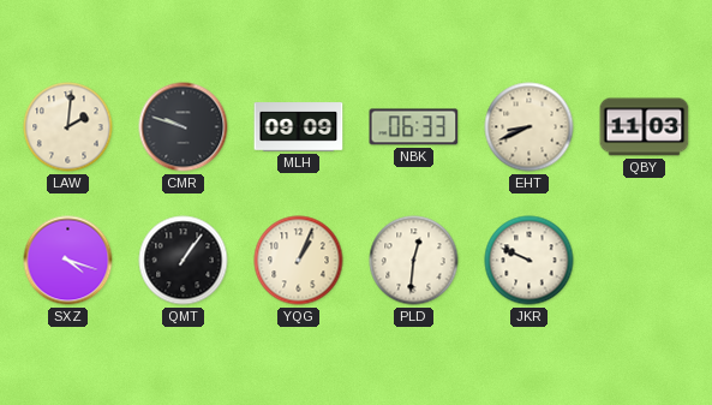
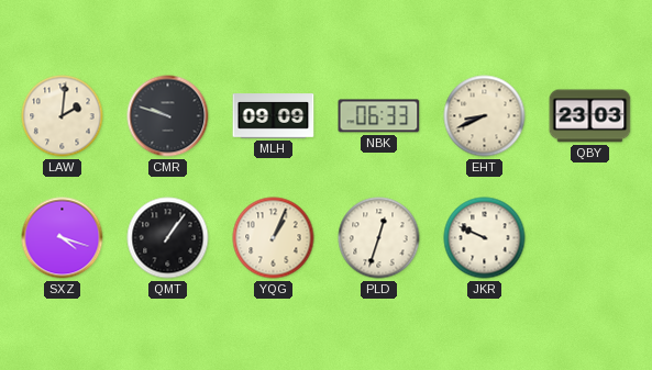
QBY: 11:03 -> 23:03 (590, 116)
PLD: 12:31 -> 12:33 (379, 238)
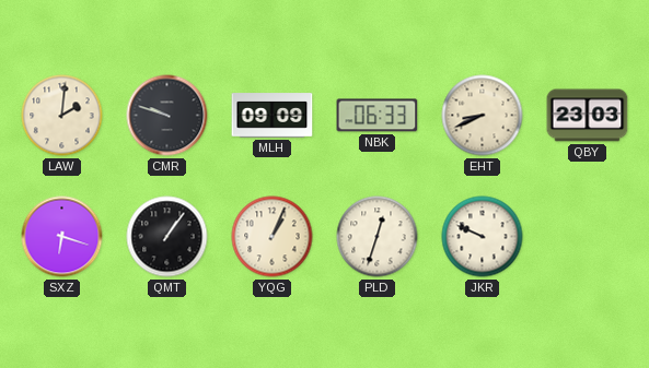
SXZ: 4:18 -> 6:18 (62, 237)
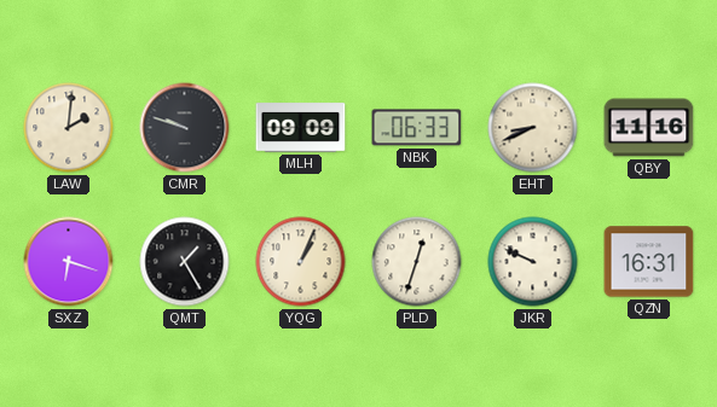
QBY: 23:03 -> 11:16 (649, 128)
QMT: 1:06 -> 1:25 (185, 262)
QZN: none -> 16:31 (649, 262)
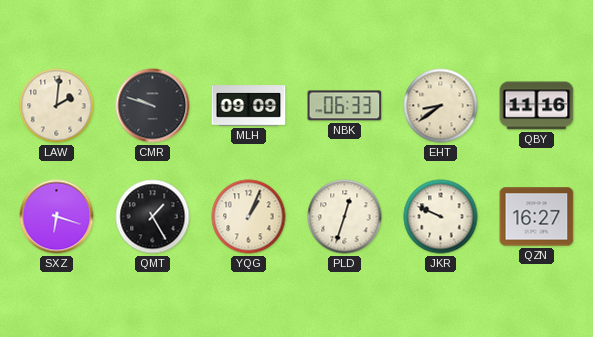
EHT: 8:41 -> 8:39 (441, 106)
QZN: 16:31 -> 16:27 (537, 217)
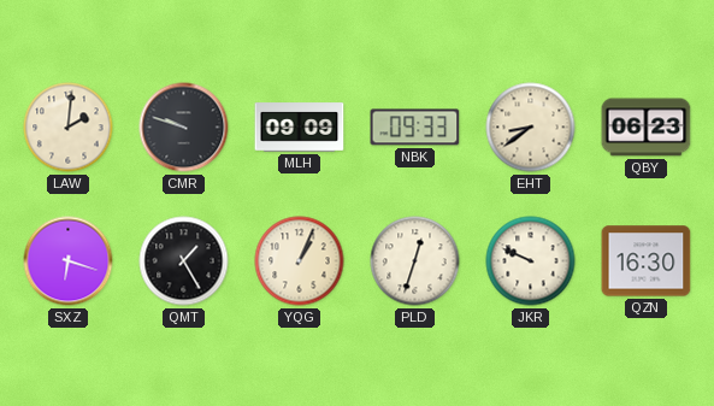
NBK: 06:33 -> 09:33 (415, 128)
QBY: 11:16 -> 06:23 (647, 128)
QZN: 16:27 -> 16:30 (647, 261)
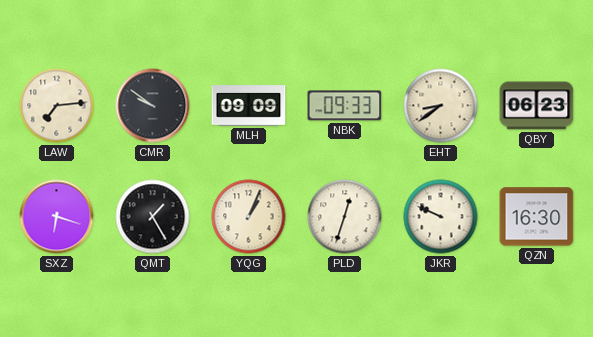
LAW: 2:01 -> 7:14 (57, 106)
CMR: 9:48 -> 9:51 (153, 106)
